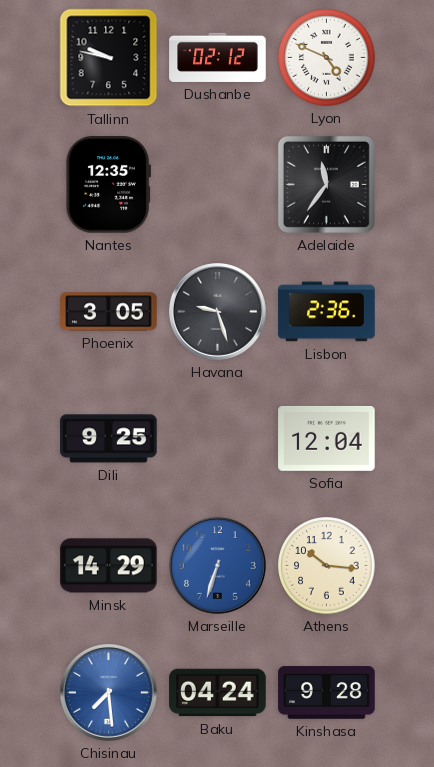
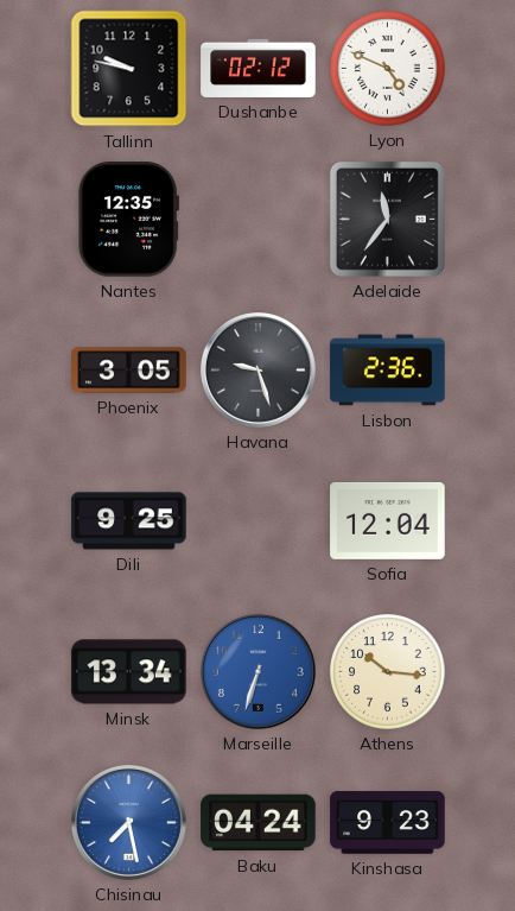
Minsk: 14:29 -> 13:34 (129, 672)
Chisinau: 7:29 -> 7:28 (128, 822)
Kinshasa: 9:28 -> 9:23 (388, 823)
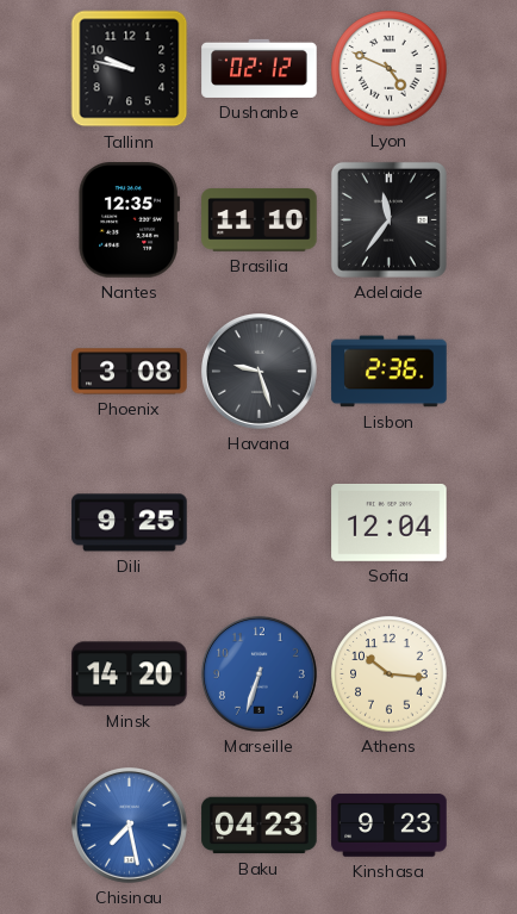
Brasilia: none -> 11:10 (260, 220)
Phoenix: 3:05 -> 3:08 (130, 372)
Minsk: 13:34 -> 14:20 (130, 674)
Baku: 04:24 -> 04:23 (260, 826)
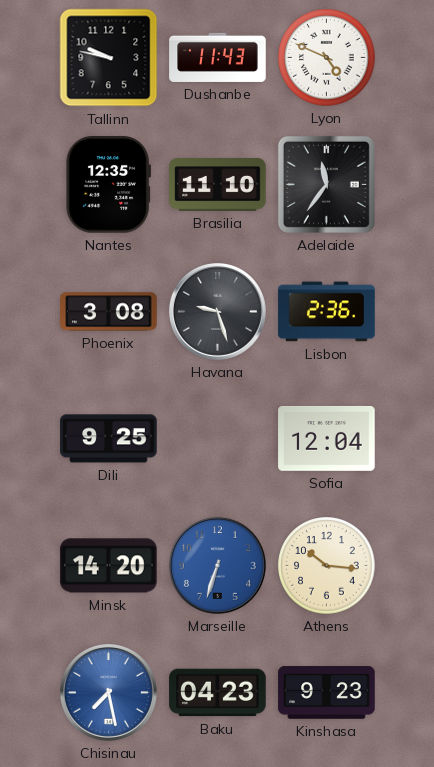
Dushanbe: 02:12 -> 11:43 (218, 57)
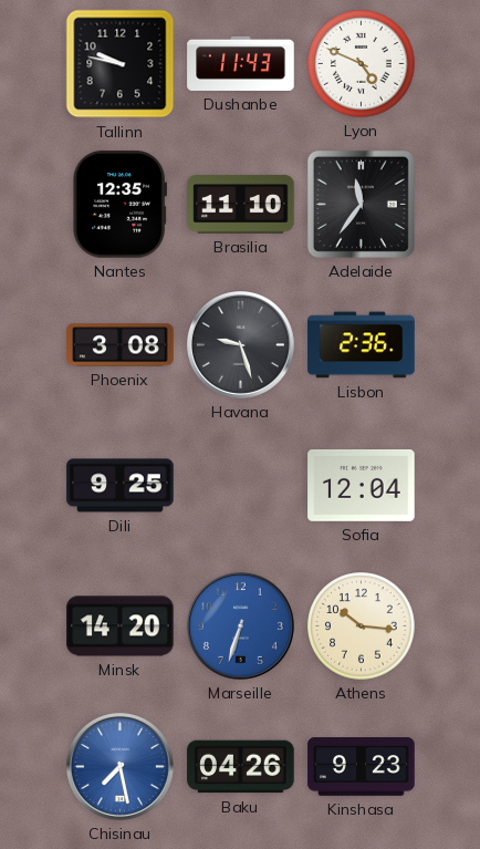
Baku: 04:23 -> 04:26 (241, 767)
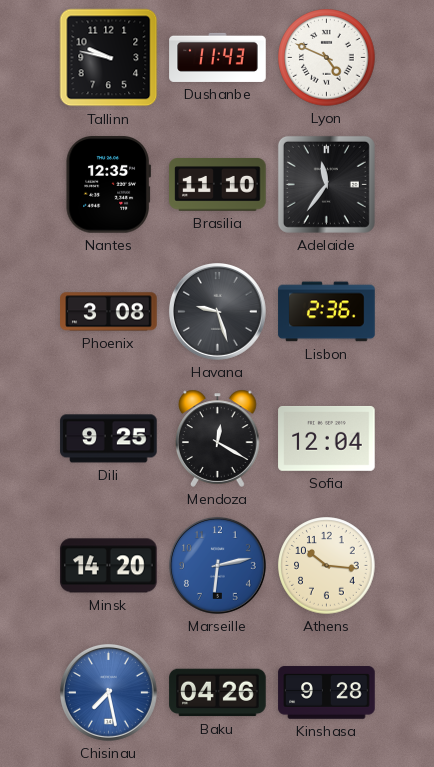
Mendoza: none -> 12:20 (218, 438)
Marseille: 6:33 -> 6:13 (217, 565)
Kinshasa: 9:23 -> 9:28 (327, 693)
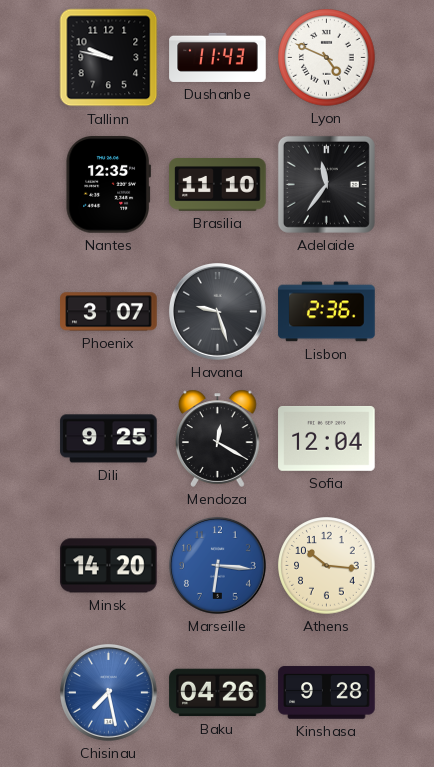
Phoenix: 3:08 -> 3:07 (109, 312)
Marseille: 6:13 -> 6:16 (217, 565)
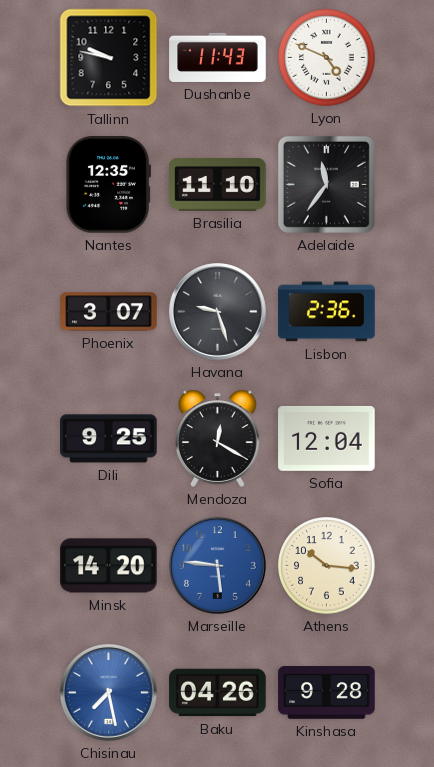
Marseille: 6:16 -> 5:46 (217, 565)
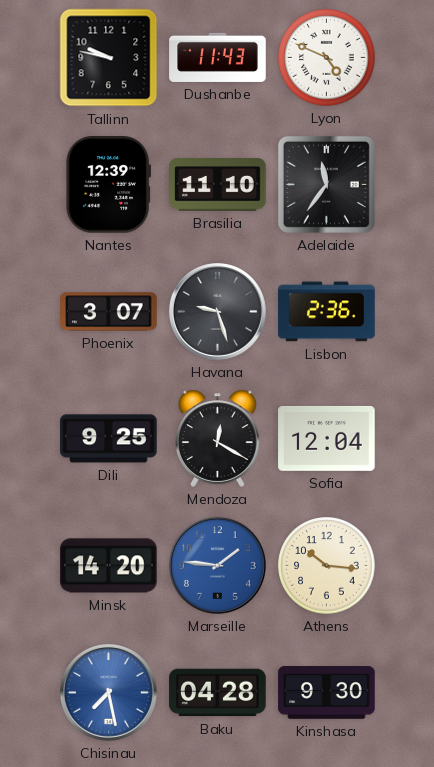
Nantes: 12:35 -> 12:39 (108, 185)
Marseille: 5:46 -> 1:46 (217, 565)
Baku: 04:26 -> 04:28 (218, 693)
Kinshasa: 9:28 -> 9:30 (327, 693)
